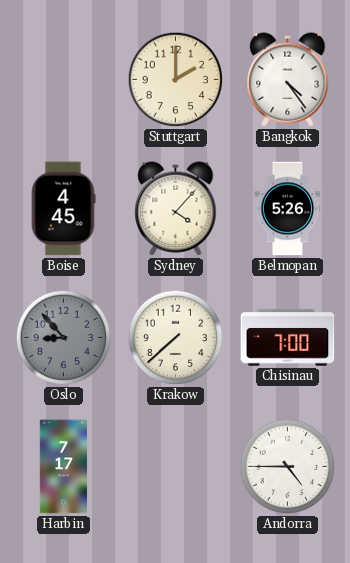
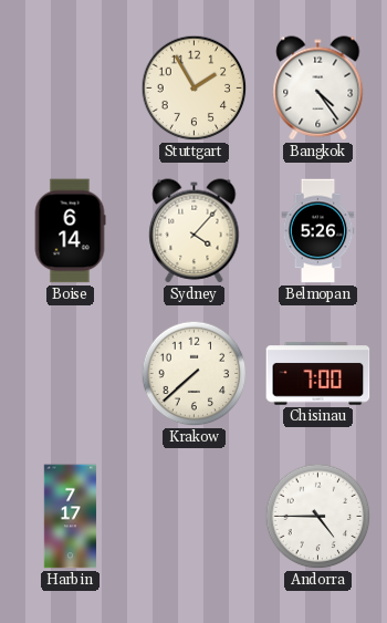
Stuttgart: 2:00 -> 1:55 (195, 89)
Boise: 4:45 -> 6:14 (70, 231)
Oslo: 8:53 -> none (64, 338)
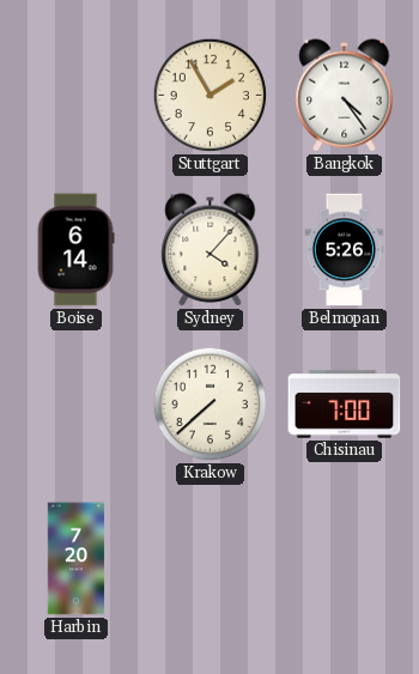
Harbin: 7:17 -> 7:20 (77, 559)
Andorra: 4:45 -> none (318, 517)
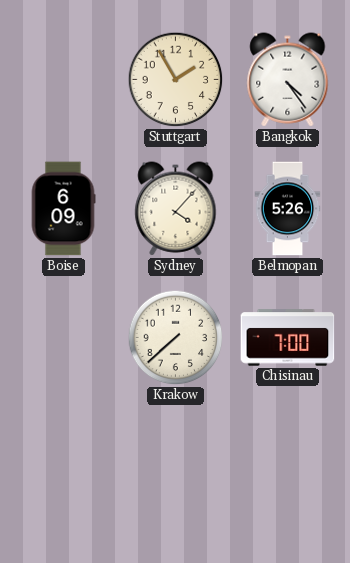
Boise: 6:14 -> 6:09 (63, 209)
Harbin: 7:20 -> none (77, 559)
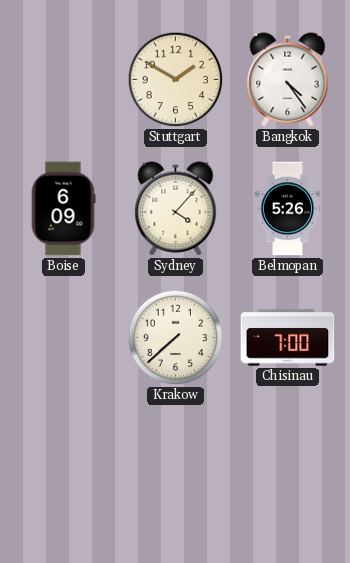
Stuttgart: 1:55 -> 1:50 (176, 80)
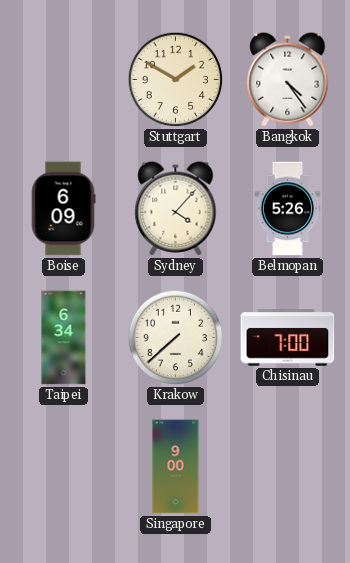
Taipei: none -> 6:34 (64, 338)
Singapore: none -> 9:00 (176, 467)
